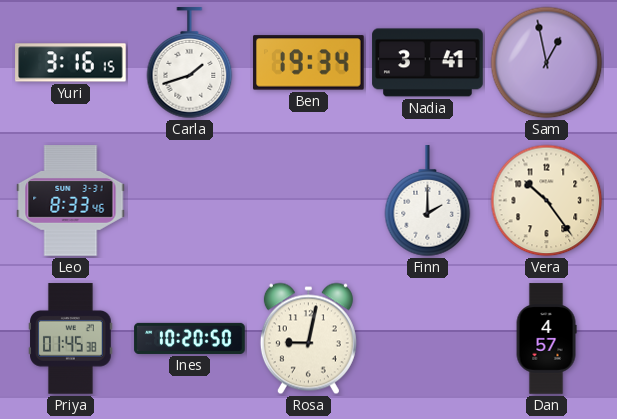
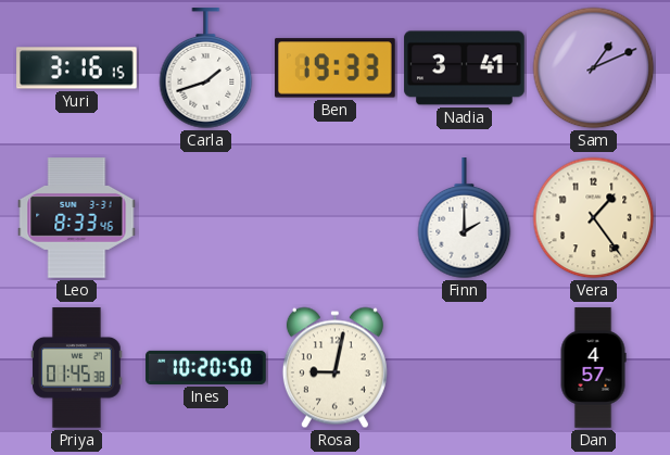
Ben: 19:34 -> 19:33 (336, 68)
Sam: 12:58 -> 1:11 (594, 68)
Vera: 10:24 -> 1:24 (594, 218)
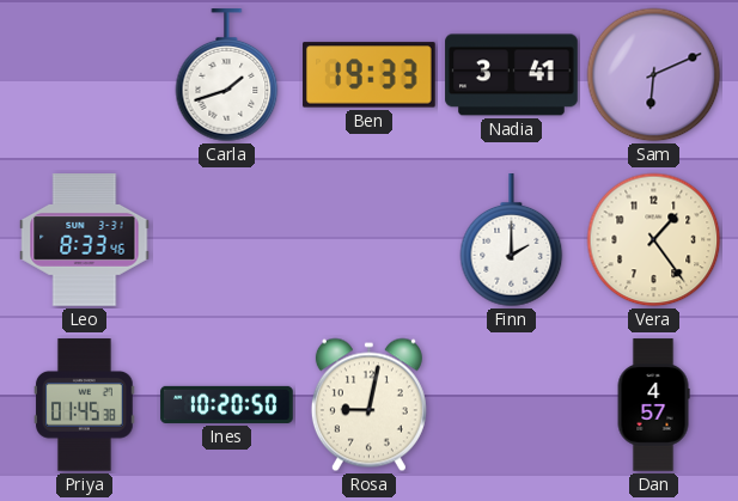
Yuri: 3:16 -> none (77, 68)
Sam: 1:11 -> 6:11 (654, 75)
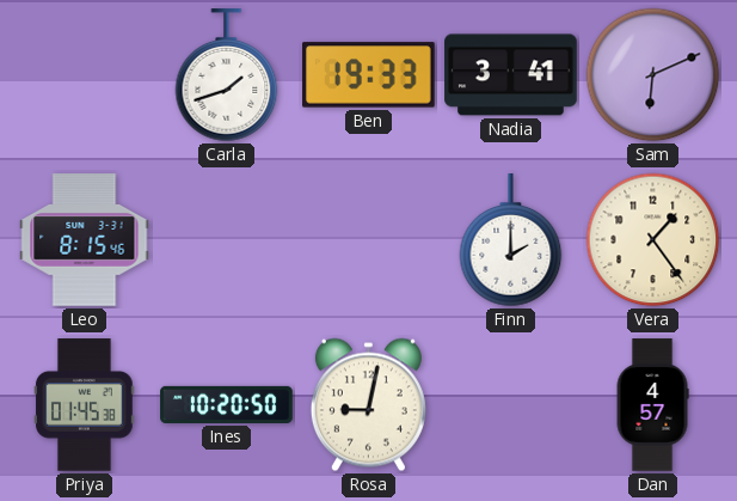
Leo: 8:33 -> 8:15 (85, 240)
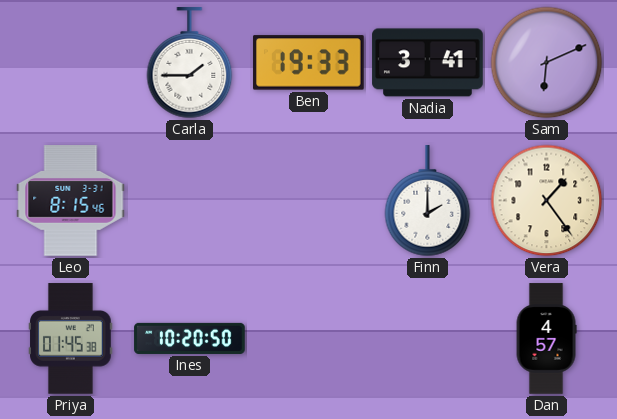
Carla: 1:42 -> 1:45 (190, 63)
Rosa: 9:02 -> none (368, 405)
